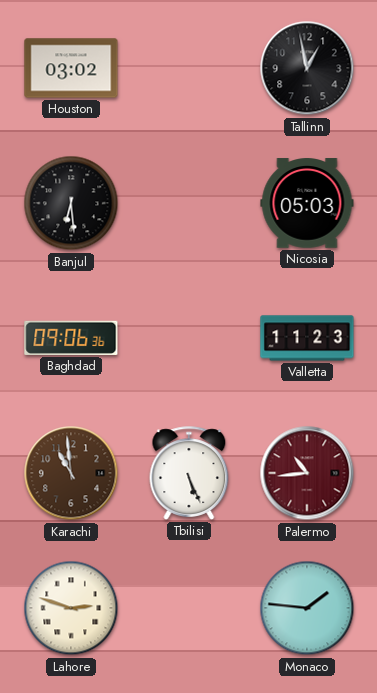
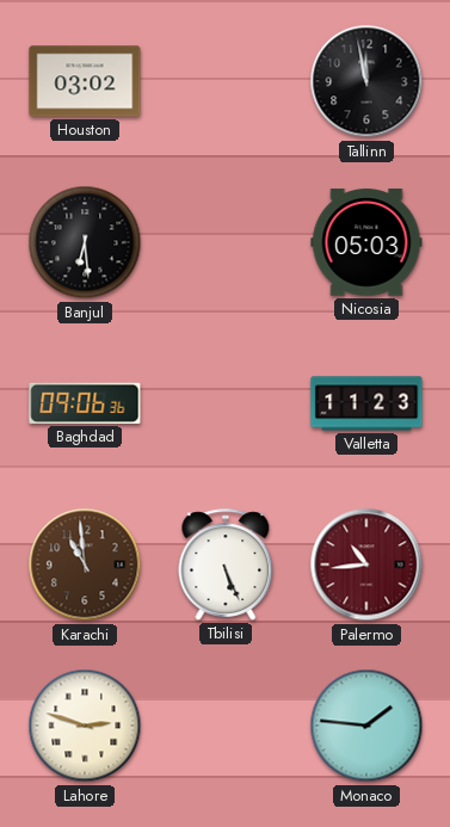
Tallinn: 12:58 -> 11:58 (366, 81)
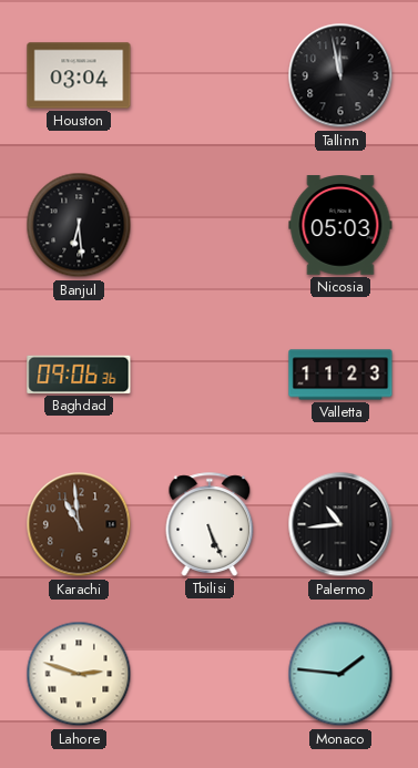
Houston: 03:02 -> 03:04 (79, 75)
Palermo dial: burgundy -> black (340, 524)
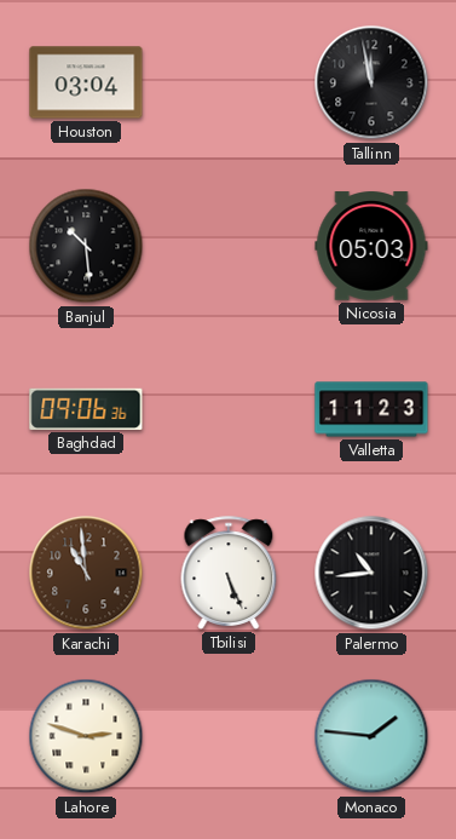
Banjul: 6:29 -> 10:29 (86, 246)
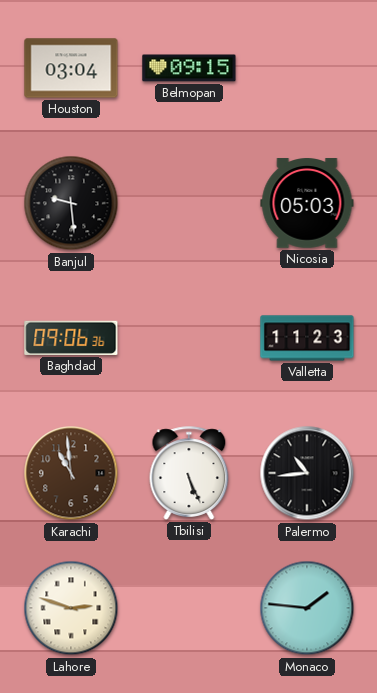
Belmopan: none -> 09:15 (189, 68)
Tallinn: 11:58 -> none (371, 82)
Banjul: 10:29 -> 9:29 (71, 203)
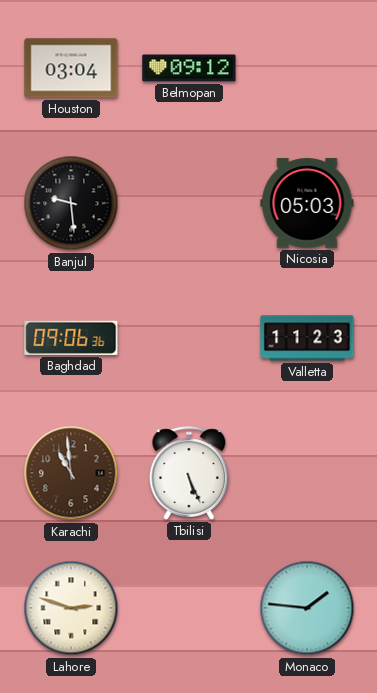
Belmopan: 09:15 -> 09:12 (189, 68)
Palermo: 10:44 -> none (307, 473)
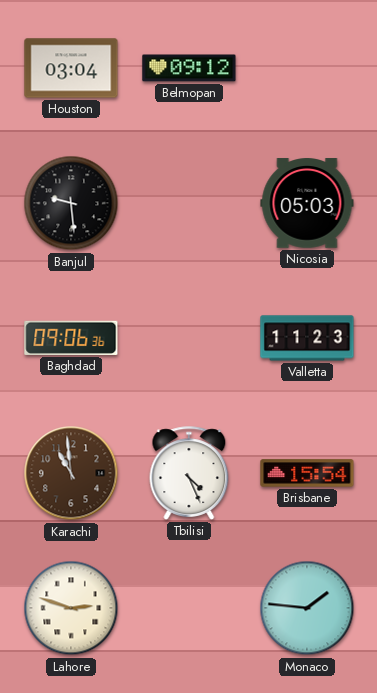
Tbilisi: 5:26 -> 4:26 (189, 473)
Brisbane: none -> 15:54 (307, 473)
